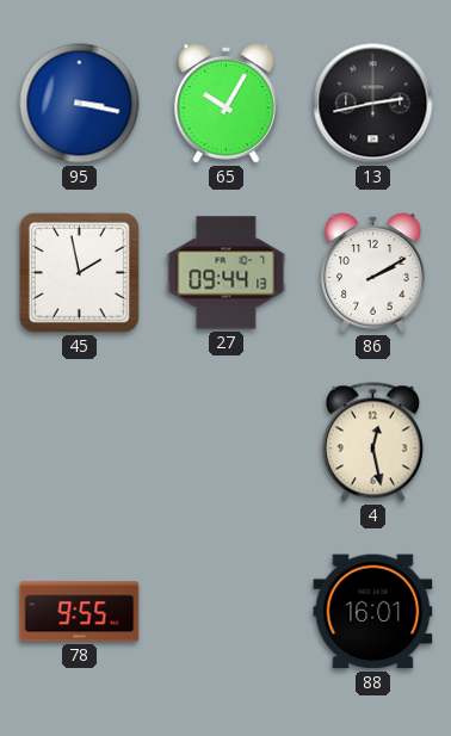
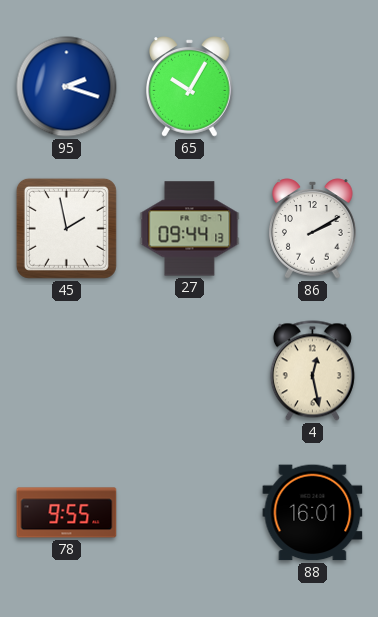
95: 3:17 -> 2:18 (67, 87)
13: 2:43 -> none (373, 104)
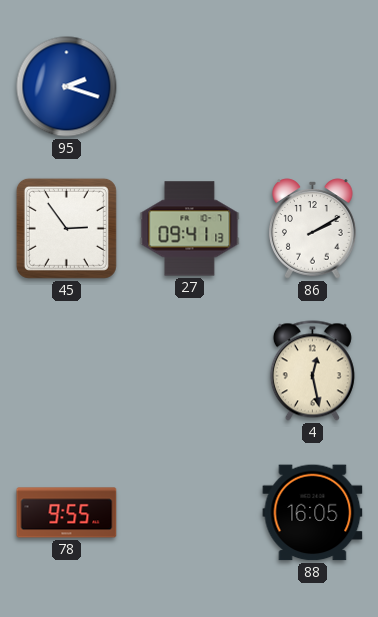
65: 10:05 -> none (190, 87)
45: 1:58 -> 2:54 (66, 228)
27: 09:44 -> 09:41 (190, 229)
88: 16:01 -> 16:05 (313, 513)
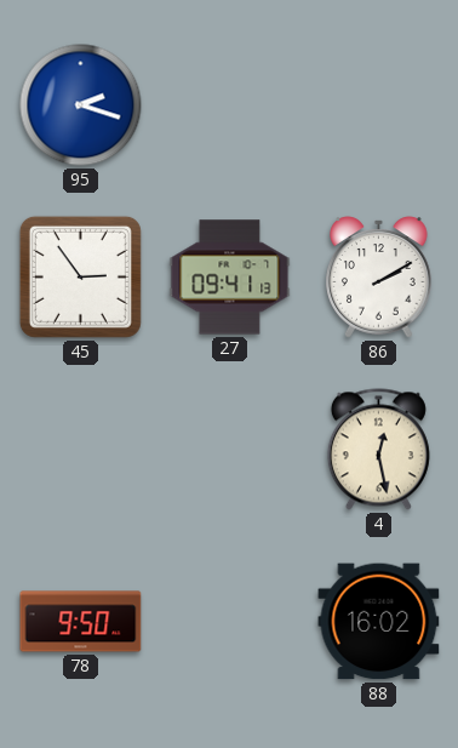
78: 9:55 -> 9:50 (81, 622)
88: 16:05 -> 16:02 (379, 622)
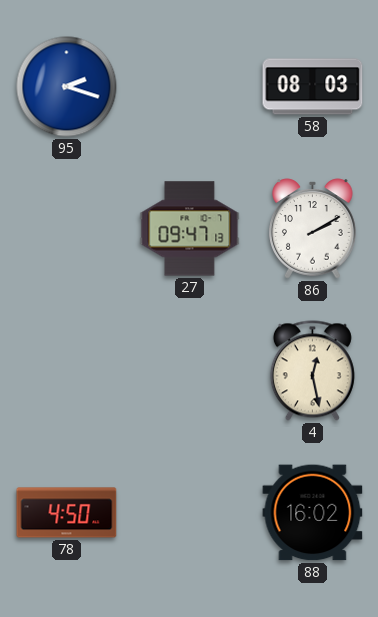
58: none -> 08:03 (313, 87)
45: 2:54 -> none (80, 276)
27: 09:41 -> 09:47 (190, 229)
78: 9:50 -> 4:50 (67, 513)
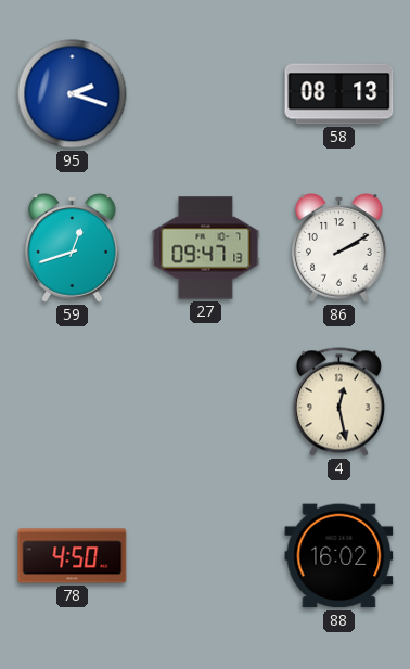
58: 08:03 -> 08:13 (339, 94)
59: none -> 12:42 (73, 248)
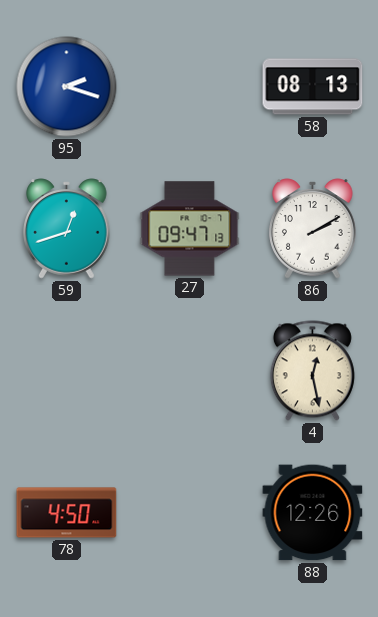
88: 16:02 -> 12:26 (313, 513)
